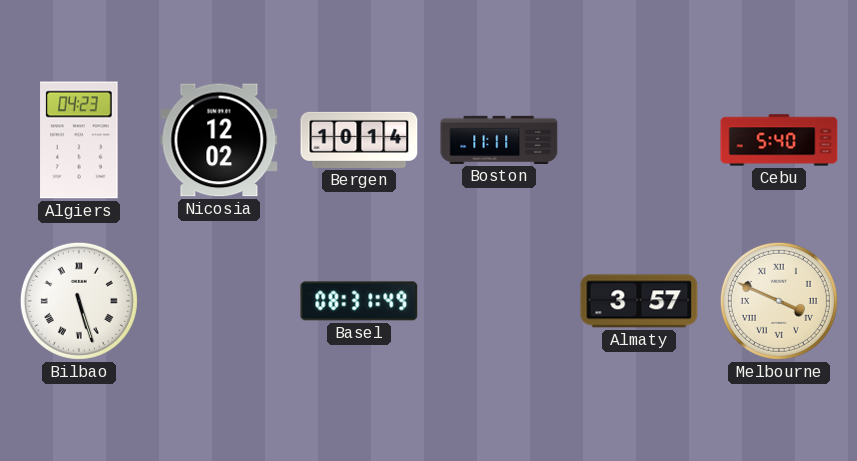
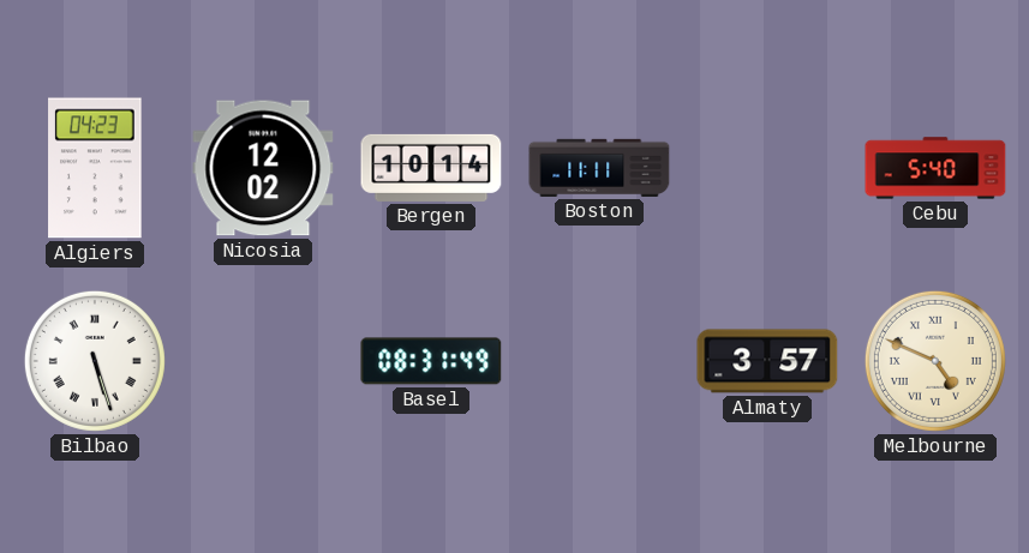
Melbourne: 3:49 -> 4:49 (935, 361)
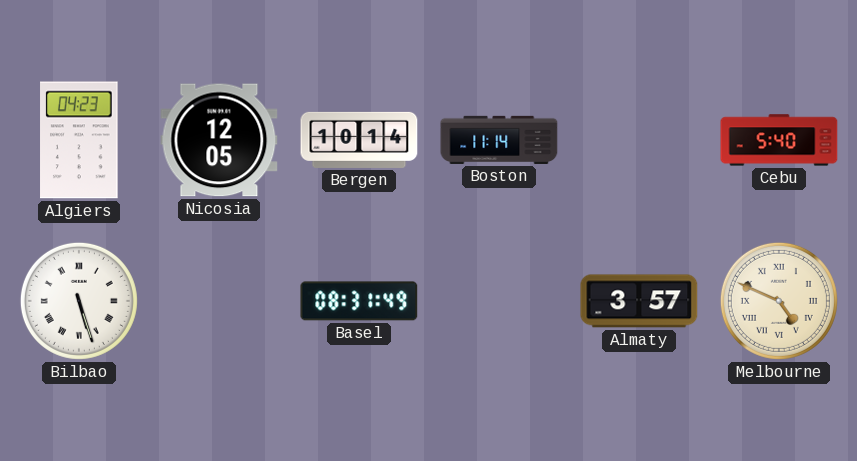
Nicosia: 12:02 -> 12:05 (219, 140)
Boston: 11:11 -> 11:14 (499, 140)
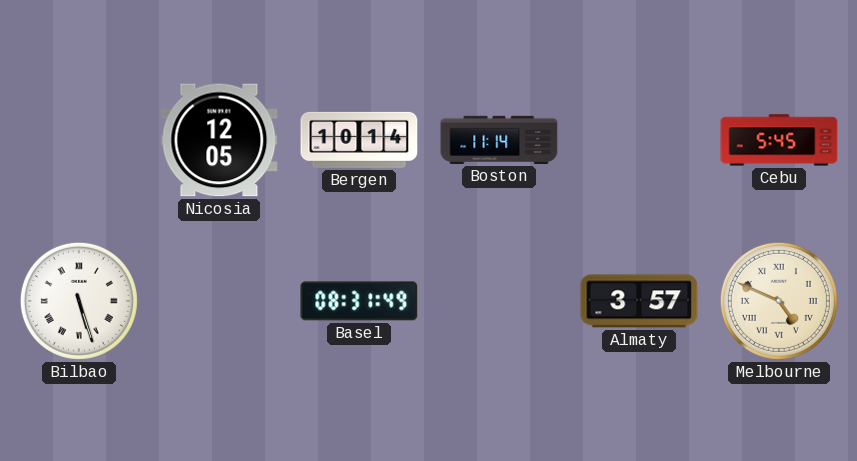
Algiers: 04:23 -> none (79, 140)
Cebu: 5:40 -> 5:45 (779, 140)
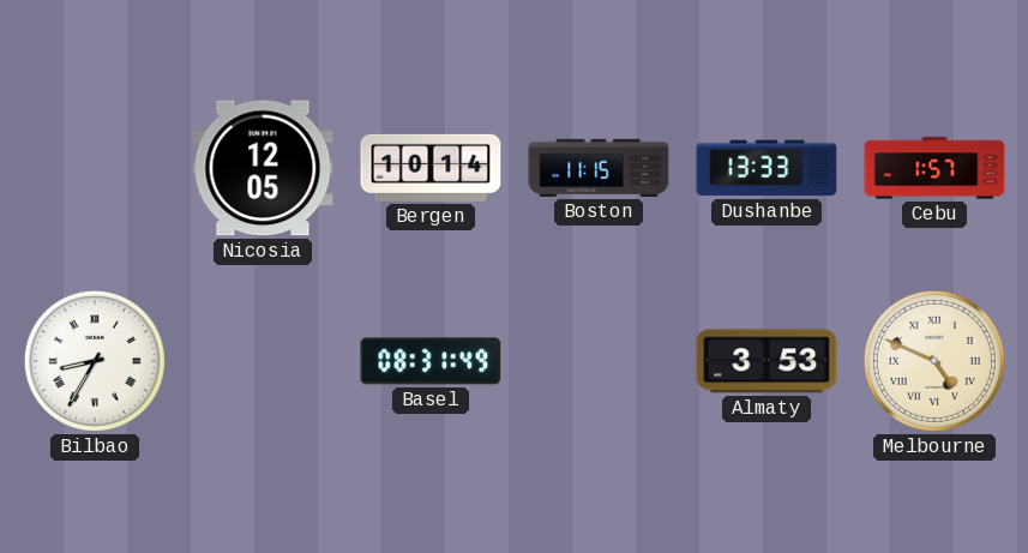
Boston: 11:14 -> 11:15 (599, 168)
Dushanbe: none -> 13:33 (767, 168)
Cebu: 5:45 -> 1:57 (934, 168)
Bilbao: 5:27 -> 8:35 (95, 361)
Almaty: 3:57 -> 3:53 (767, 361)
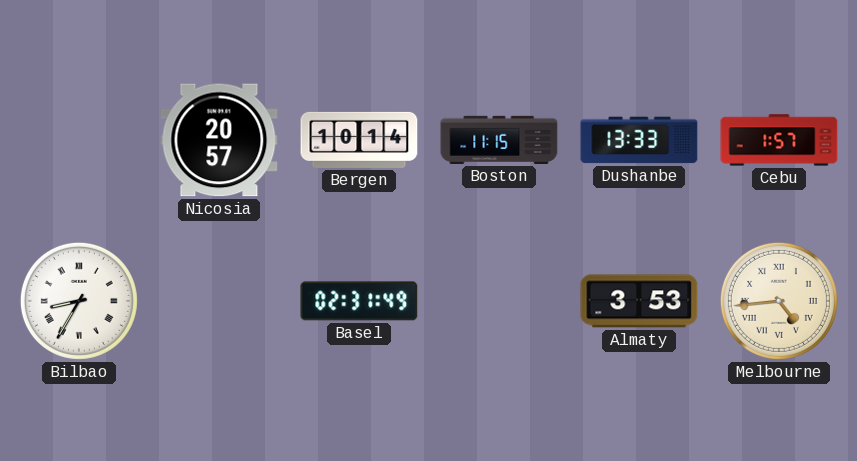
Nicosia: 12:05 -> 20:57 (219, 140)
Basel: 08:31 -> 02:31 (359, 301)
Melbourne: 4:49 -> 4:44 (779, 301)
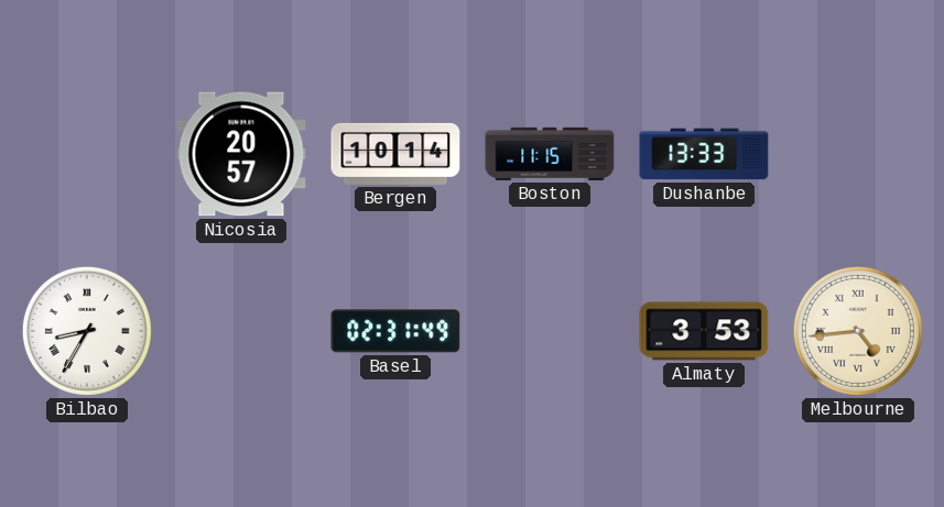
Cebu: 1:57 -> none (779, 140)
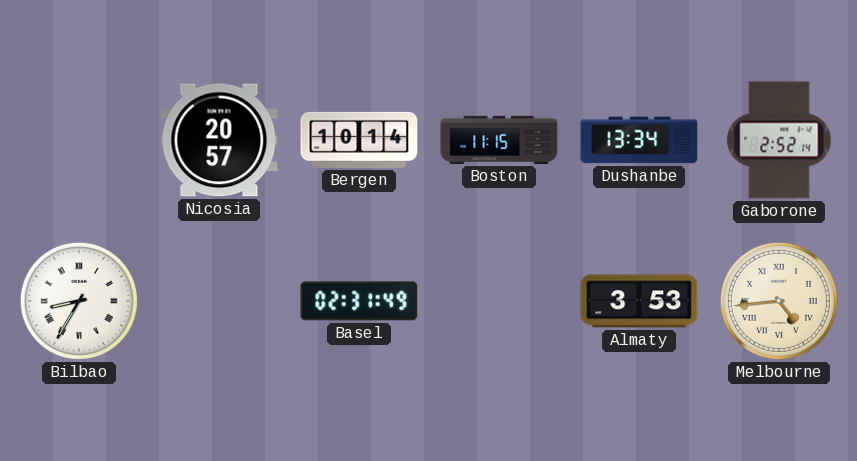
Dushanbe: 13:33 -> 13:34 (639, 140)
Gaborone: none -> 2:52 (779, 140)
